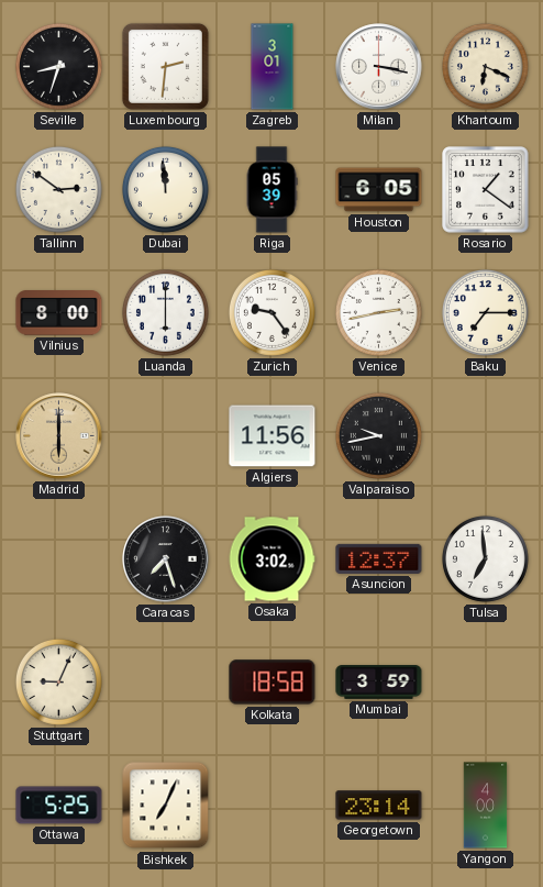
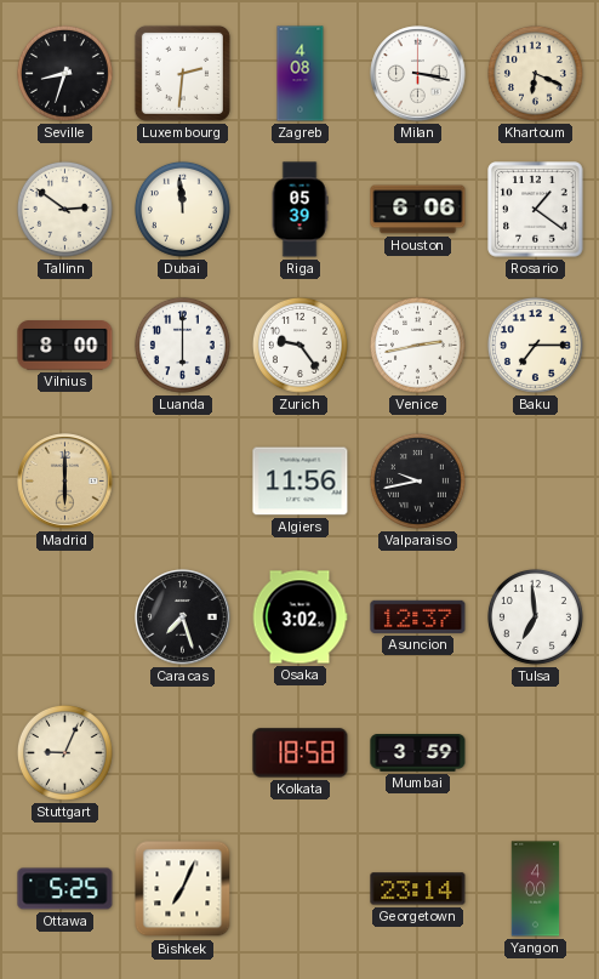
Zagreb: 3:01 -> 4:08 (301, 74)
Houston: 6:05 -> 6:06 (418, 210)
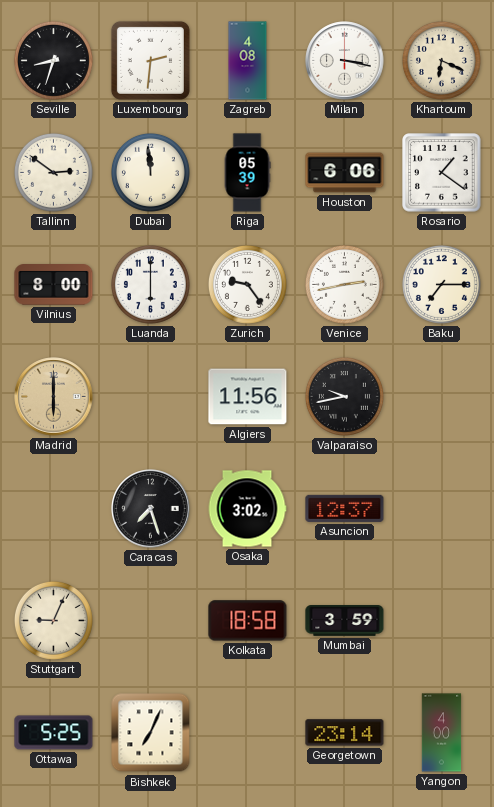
Tulsa: 6:59 -> none (535, 616)
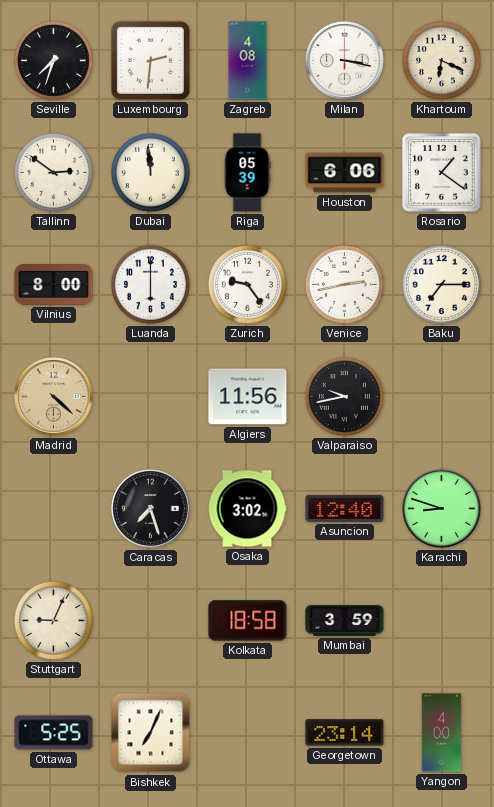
Seville: 8:33 -> 7:33 (53, 60)
Madrid: 6:00 -> 4:22 (54, 397)
Asuncion: 12:37 -> 12:40 (345, 508)
Karachi: none -> 8:48 (442, 509)
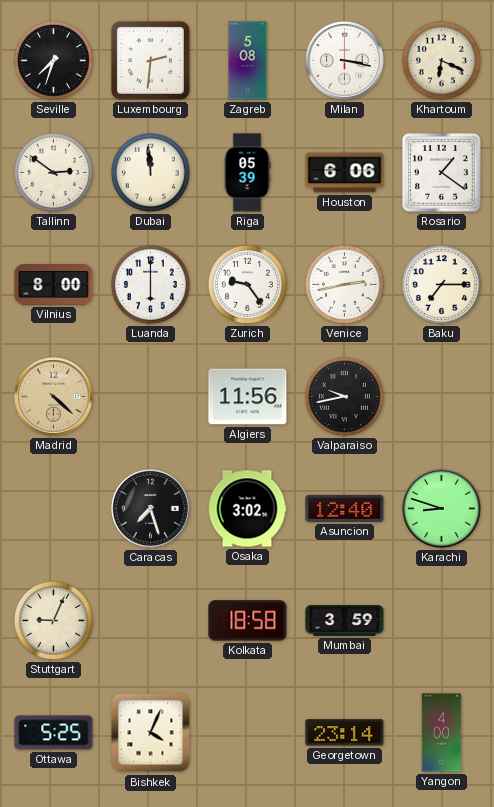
Zagreb: 4:08 -> 5:08 (248, 61)
Bishkek: 7:04 -> 4:04 (151, 733)
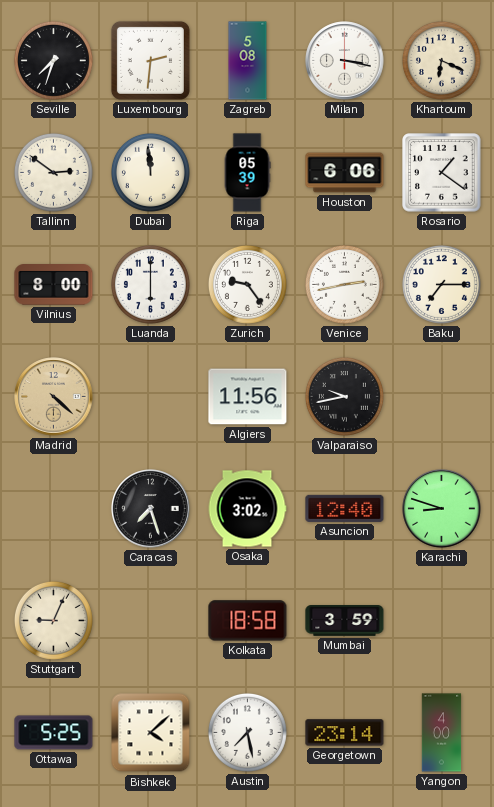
Bishkek: 4:04 -> 4:08 (151, 733)
Austin: none -> 7:28 (247, 732)
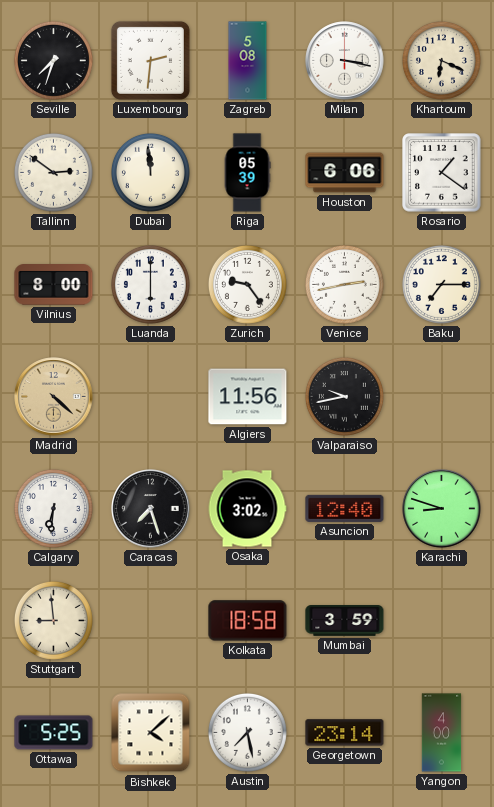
Calgary: none -> 6:31 (53, 508)
Stuttgart: 9:04 -> 8:59 (53, 620)
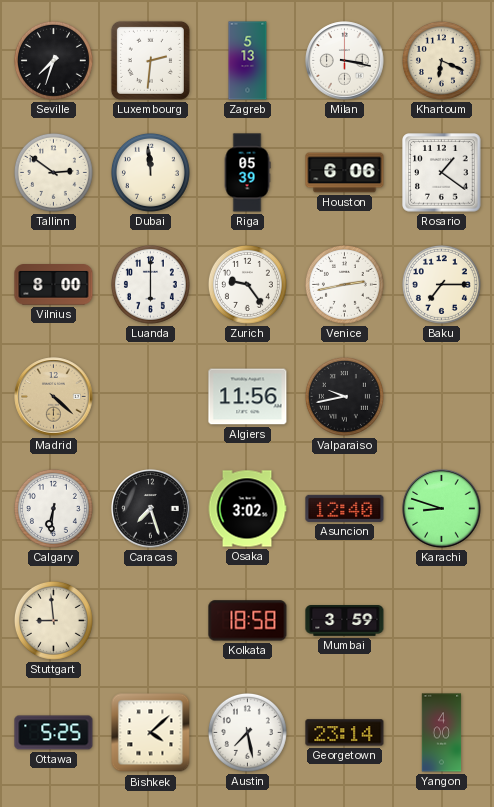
Zagreb: 5:08 -> 5:13 (248, 61)
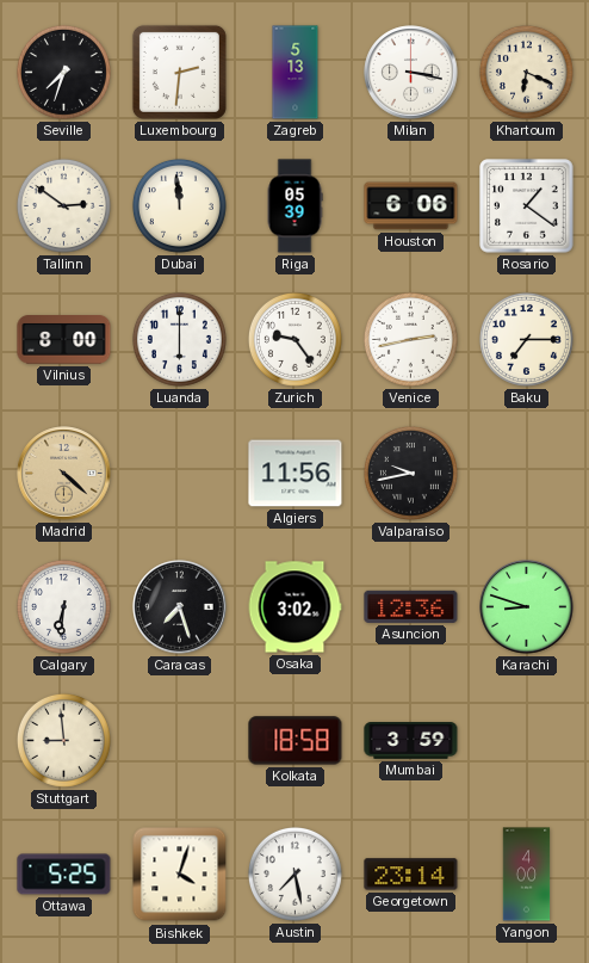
Asuncion: 12:40 -> 12:36 (411, 606)
Bishkek: 4:08 -> 4:03 (180, 875)
